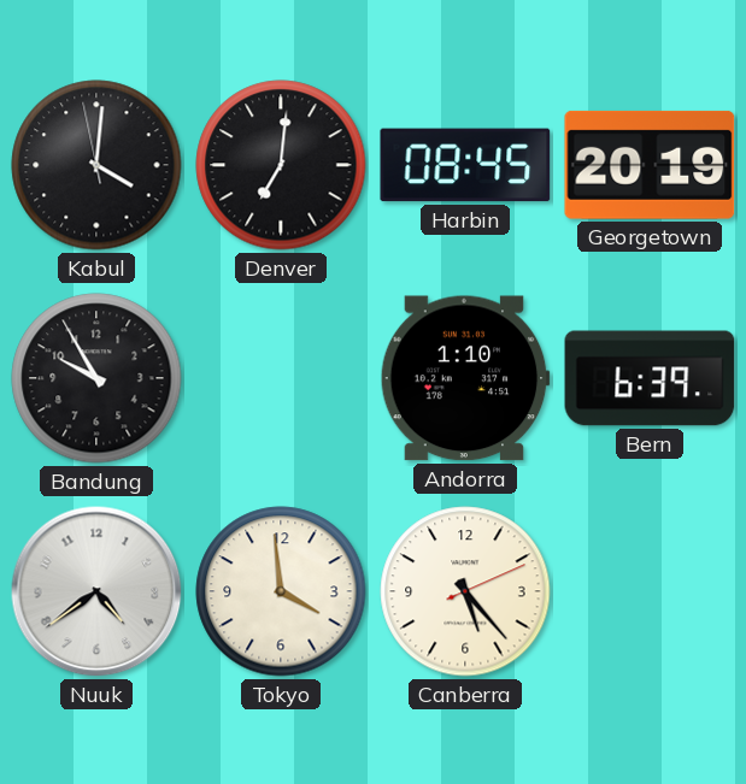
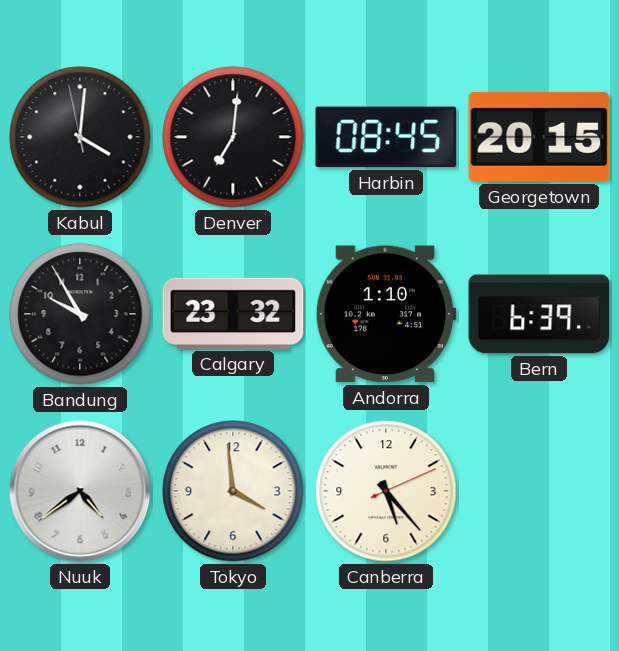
Georgetown: 20:19 -> 20:15 (539, 137)
Calgary: none -> 23:32 (233, 313)
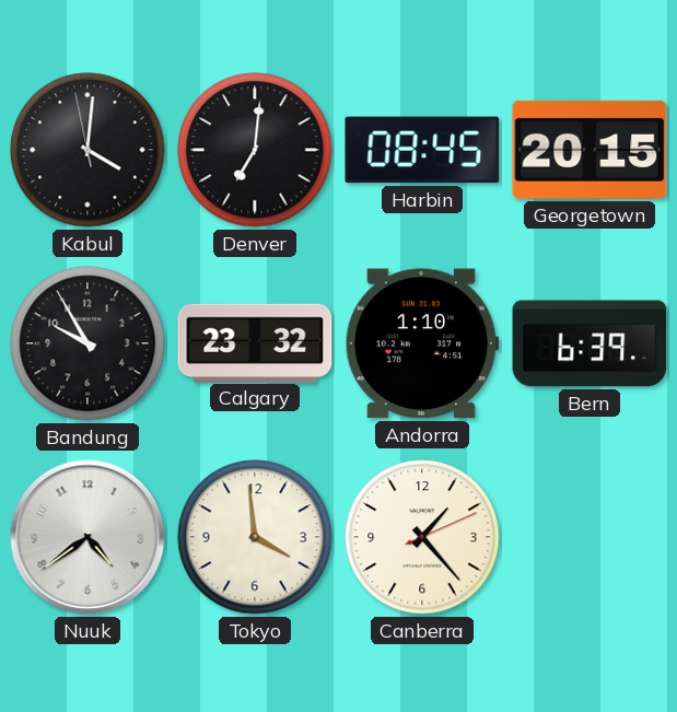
Canberra: 5:23 -> 1:23 (422, 537)
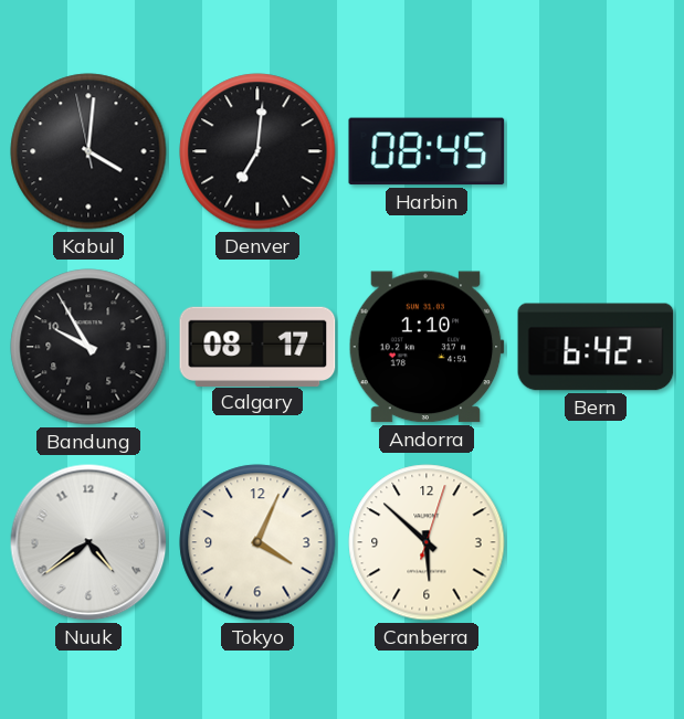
Georgetown: 20:15 -> none (590, 150)
Calgary: 23:32 -> 08:17 (257, 346)
Bern: 6:39 -> 6:42 (596, 347)
Tokyo: 3:59 -> 4:04 (257, 542)
Canberra: 1:23 -> 5:52 (427, 542)
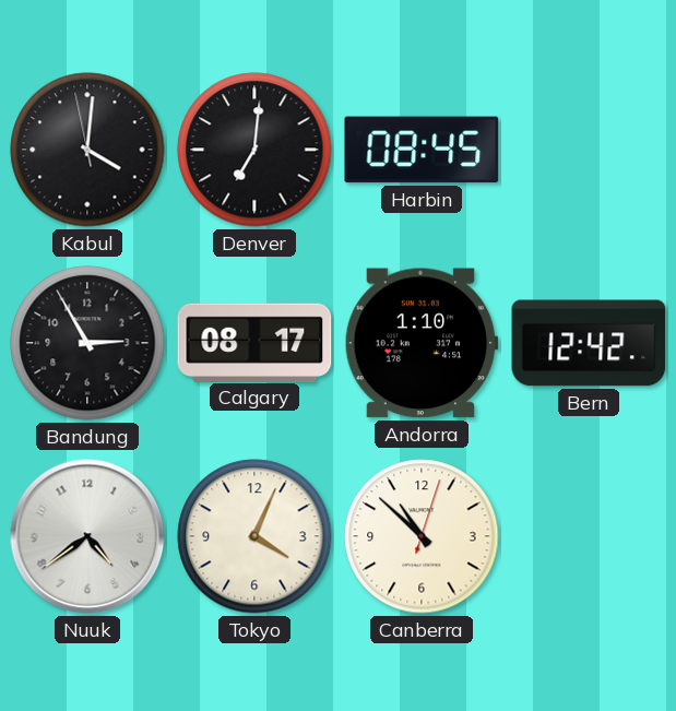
Bandung: 9:55 -> 2:55 (87, 343)
Bern: 6:42 -> 12:42 (589, 343)
Canberra: 5:52 -> 10:52 (422, 536)
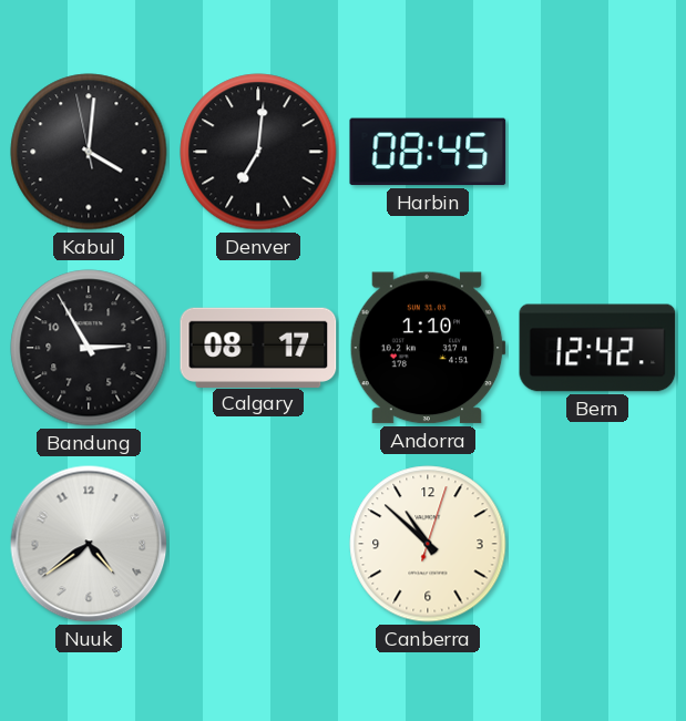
Tokyo: 4:04 -> none (254, 536)
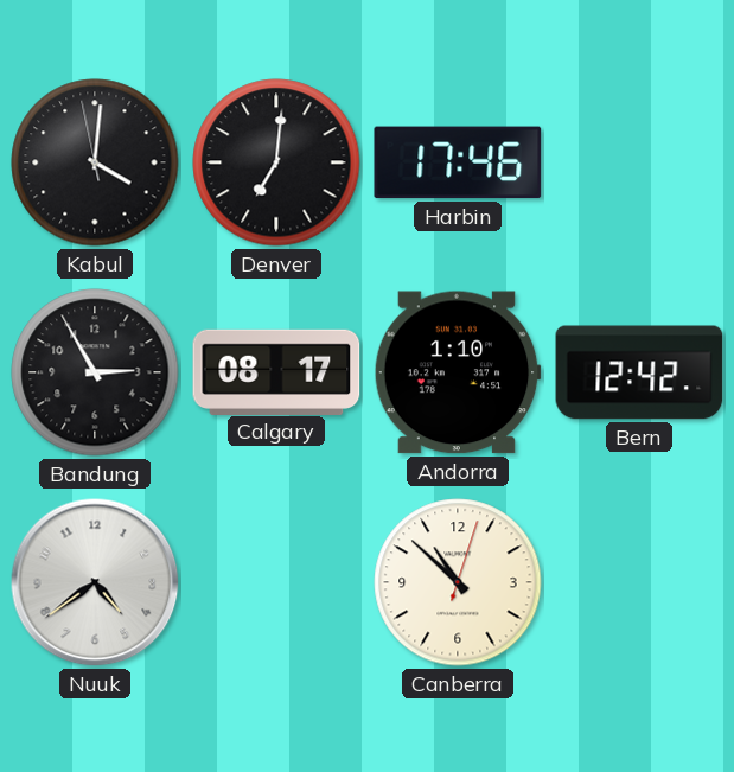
Harbin: 08:45 -> 17:46 (458, 162)
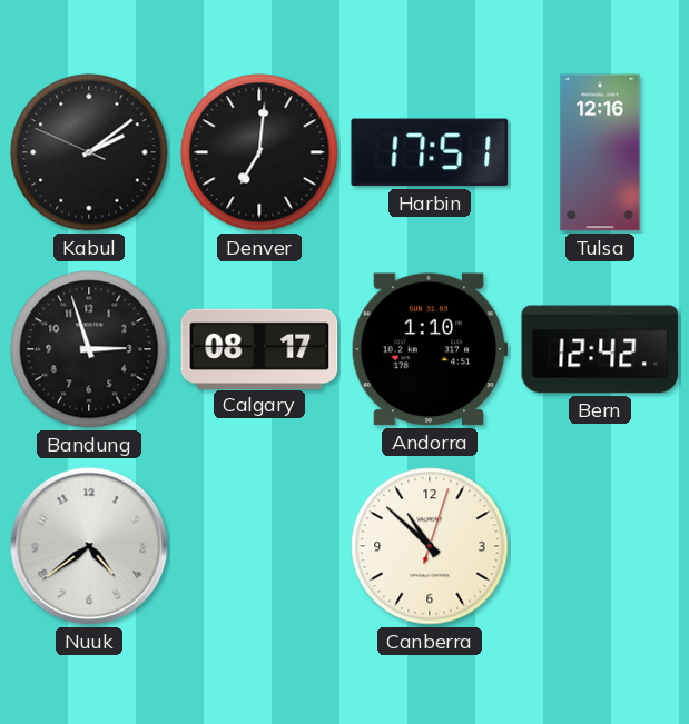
Kabul: 4:00 -> 2:08 (89, 152)
Harbin: 17:46 -> 17:51 (430, 152)
Tulsa: none -> 12:16 (600, 152)
Bandung: 2:55 -> 2:57 (89, 349)
